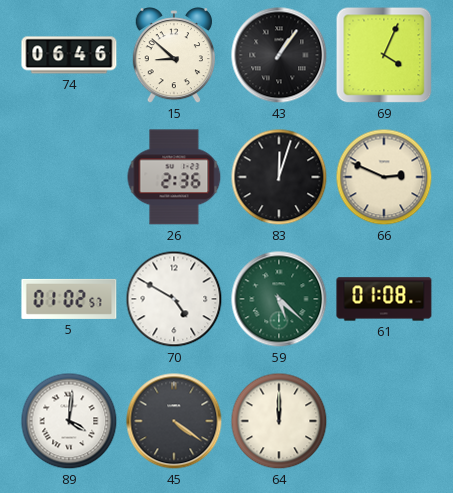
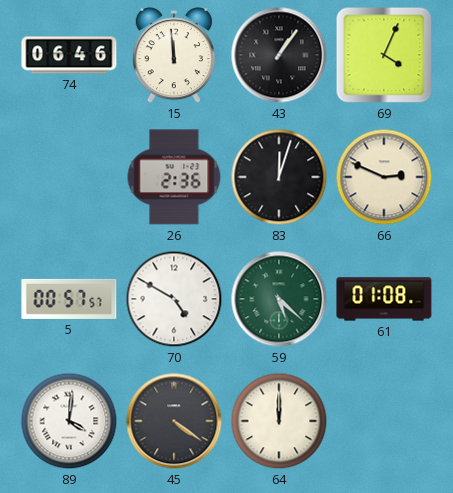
15: 8:52 -> 11:59 (174, 56)
5: 01:02 -> 00:57 (69, 299)
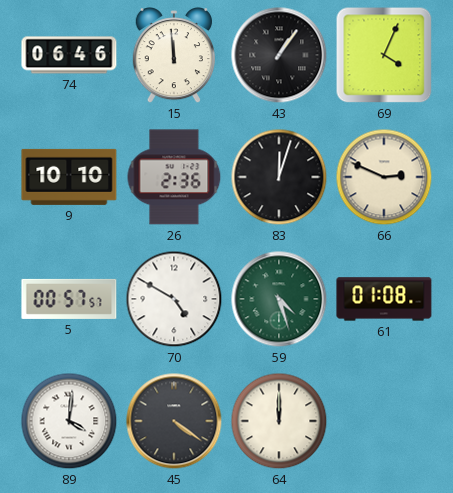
9: none -> 10:10 (69, 177)
59: 5:22 -> 4:27 (279, 299)
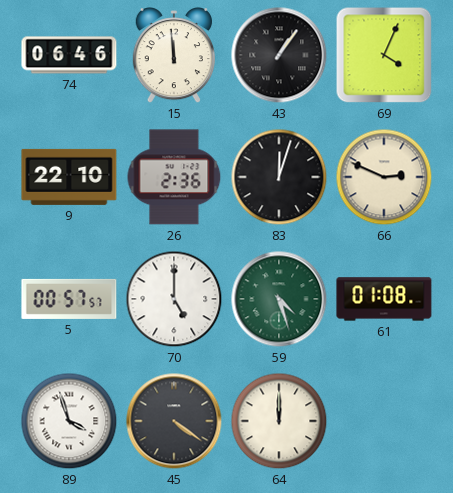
9: 10:10 -> 22:10 (69, 177)
70: 4:50 -> 5:00 (174, 299)
89: 4:01 -> 3:57 (69, 421)
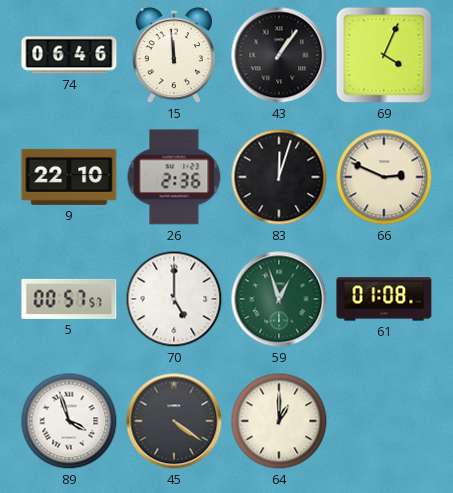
59: 4:27 -> 12:57 (279, 299)
64: 12:00 -> 1:00 (279, 421)
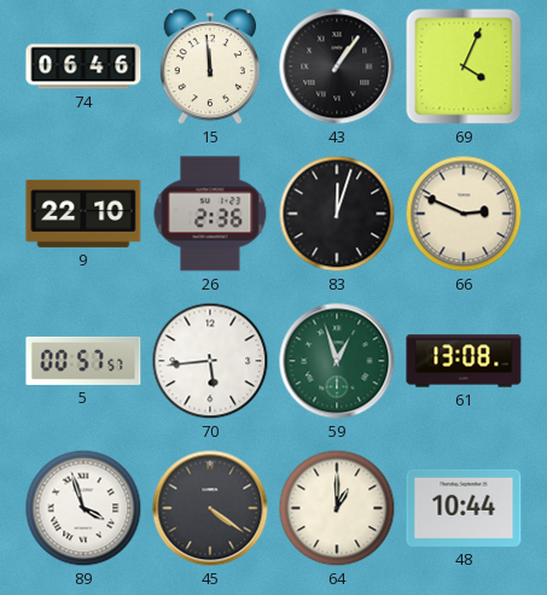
70: 5:00 -> 5:44 (210, 361)
61: 01:08 -> 13:08 (464, 361)
48: none -> 10:44 (464, 508)
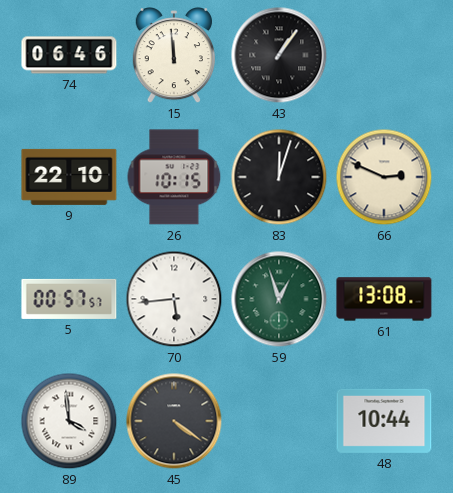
69: 4:04 -> none (464, 66)
26: 2:36 -> 10:15 (174, 177)
89: 3:57 -> 3:59 (69, 421)
64: 1:00 -> none (337, 508)
